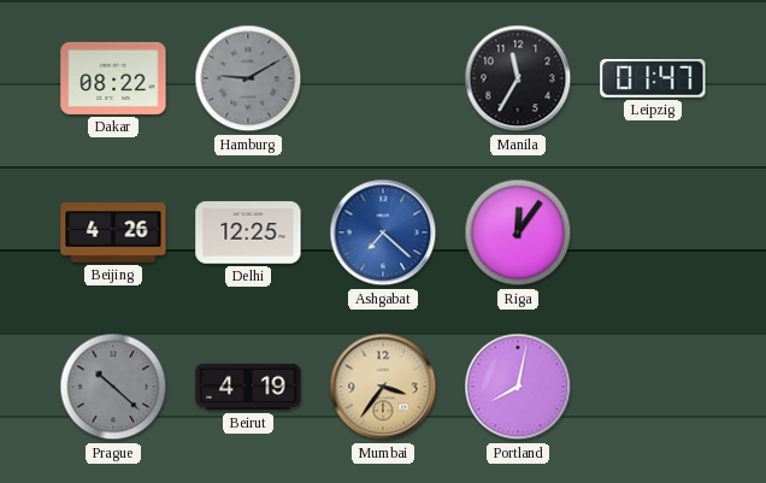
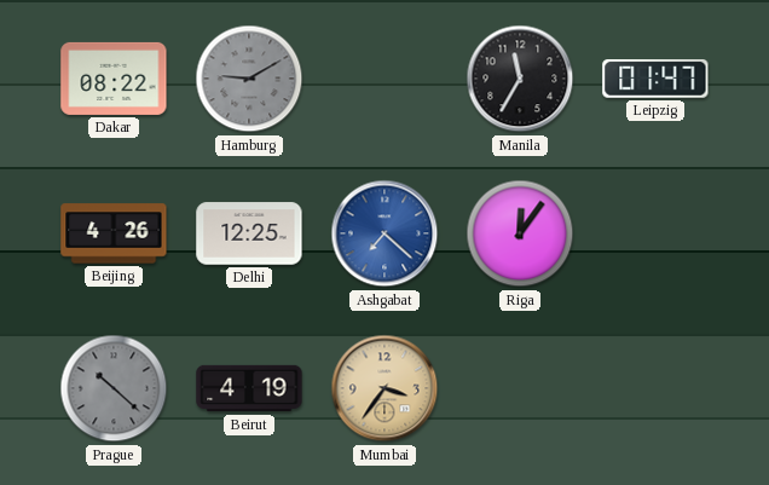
Portland: 8:02 -> none (518, 387)
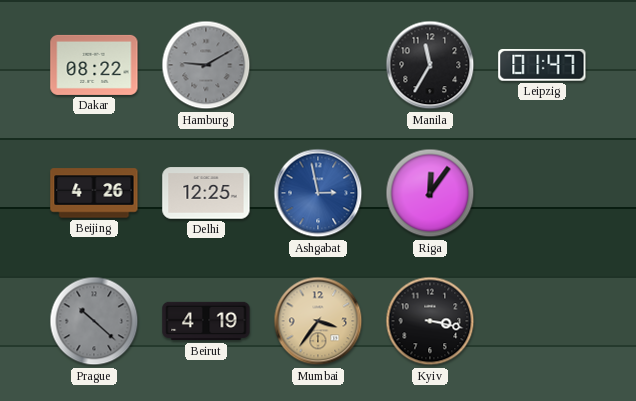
Ashgabat: 7:22 -> 2:58 (318, 193)
Kyiv: none -> 3:17 (430, 321)
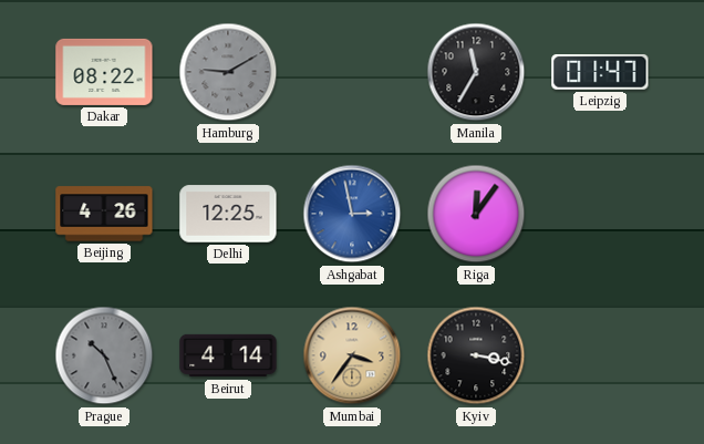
Prague: 10:22 -> 10:26 (104, 355)
Beirut: 4:19 -> 4:14 (228, 355)
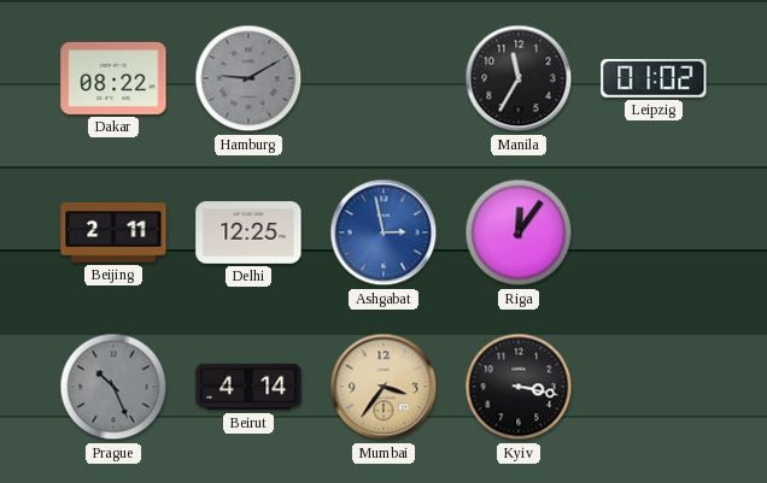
Leipzig: 01:47 -> 01:02 (654, 79)
Beijing: 4:26 -> 2:11 (113, 232)
